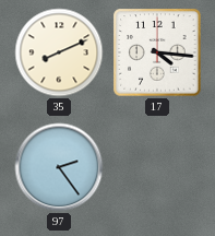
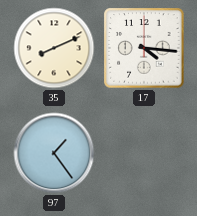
97: 2:24 -> 1:24 (54, 153)
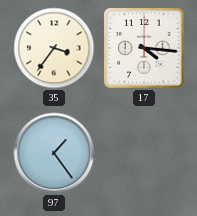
35: 8:11 -> 3:36 (54, 48)
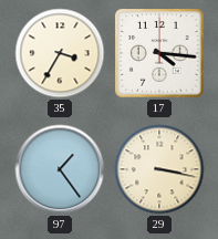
35: 3:36 -> 3:35 (60, 53)
29: none -> 3:17 (159, 169)
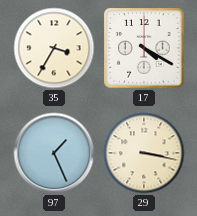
17: 4:16 -> 4:20 (144, 48)
97: 1:24 -> 1:26 (54, 153)
